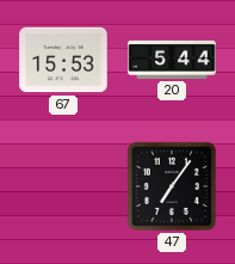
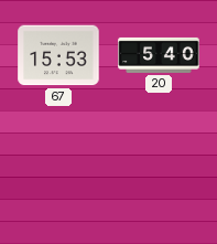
20: 5:44 -> 5:40 (159, 55)
47: 7:06 -> none (172, 186)
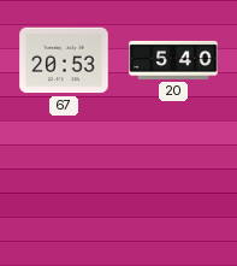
67: 15:53 -> 20:53 (64, 60)
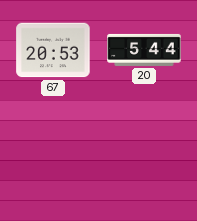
20: 5:40 -> 5:44 (144, 50)
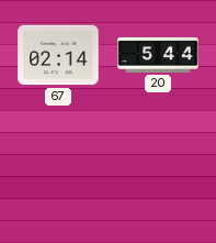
67: 20:53 -> 02:14 (58, 55)
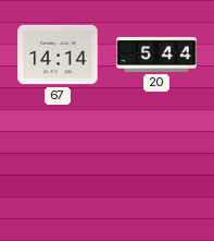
67: 02:14 -> 14:14 (58, 55)
